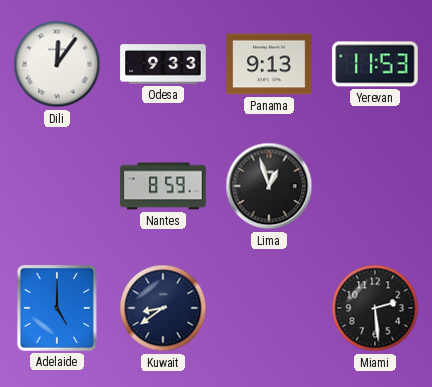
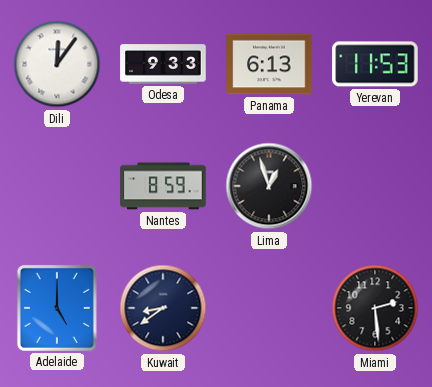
Panama: 9:13 -> 6:13 (269, 64)
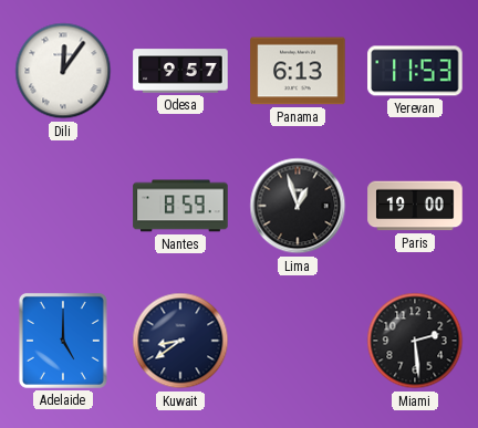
Odesa: 9:33 -> 9:57 (180, 71)
Paris: none -> 19:00 (415, 206)
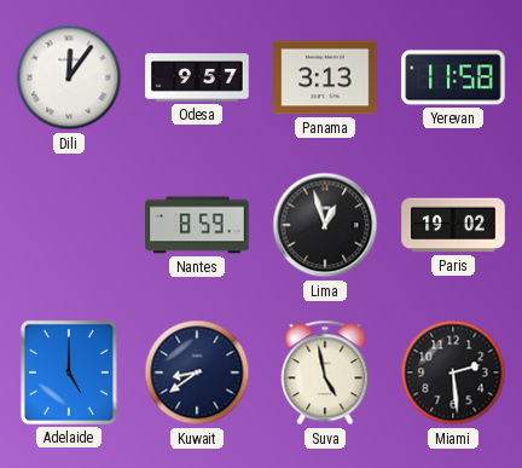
Panama: 6:13 -> 3:13 (325, 77)
Yerevan: 11:53 -> 11:58 (453, 77)
Paris: 19:00 -> 19:02 (453, 225)
Suva: none -> 4:58 (325, 372)
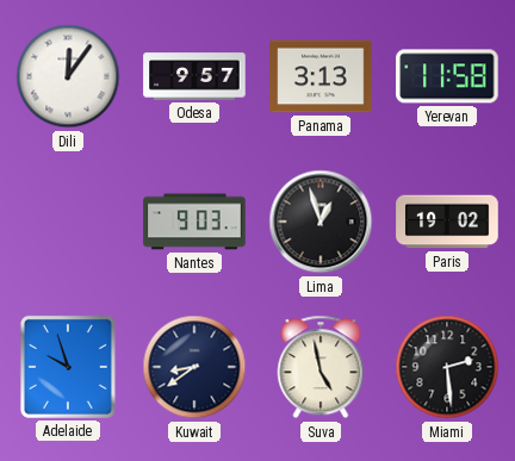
Nantes: 8:59 -> 9:03 (194, 222)
Adelaide: 5:00 -> 9:57 (68, 367)
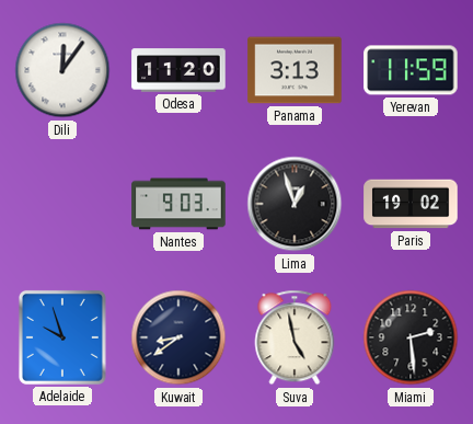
Odesa: 9:57 -> 11:20 (178, 70)
Yerevan: 11:58 -> 11:59 (411, 70)
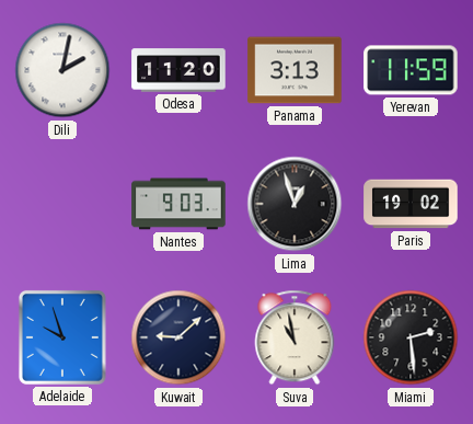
Dili: 12:06 -> 2:02 (62, 70)
Kuwait: 8:39 -> 9:08 (178, 337)
Suva: 4:58 -> 10:58 (295, 337)
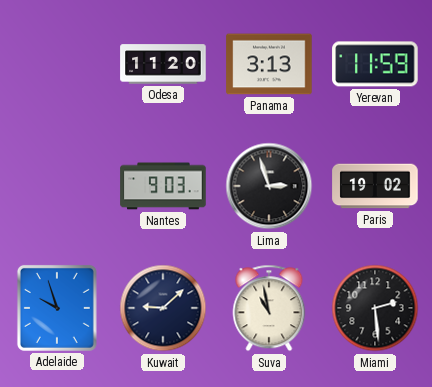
Dili: 2:02 -> none (62, 70)
Lima: 12:57 -> 2:57 (269, 186)
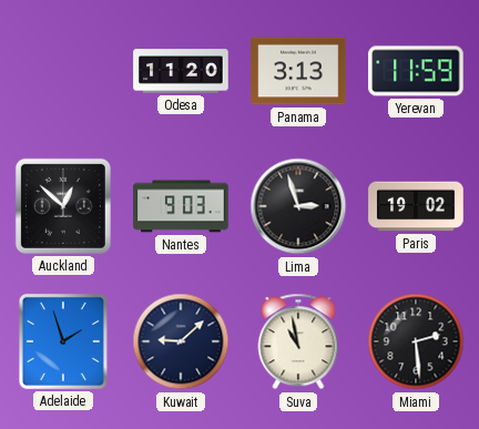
Auckland: none -> 12:52 (63, 206)
Adelaide: 9:57 -> 1:57 (63, 341)
